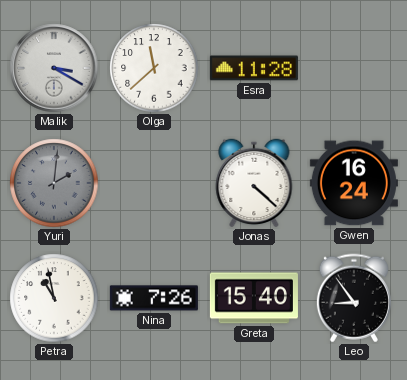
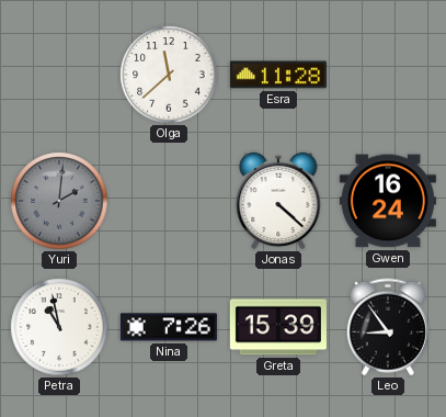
Malik: 3:20 -> none (54, 68)
Greta: 15:40 -> 15:39 (278, 327)
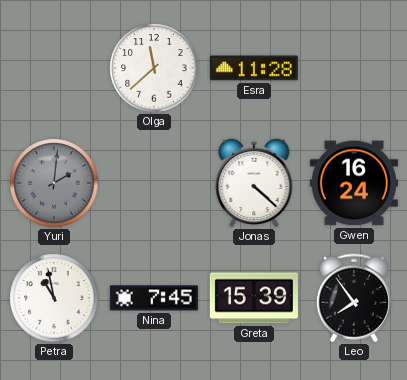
Nina: 7:26 -> 7:45 (154, 298)
Leo: 8:54 -> 7:54 (354, 298)
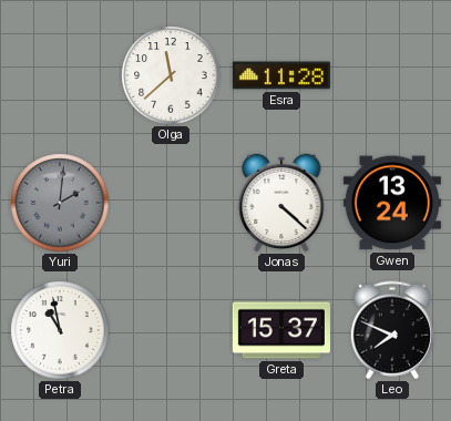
Gwen: 16:24 -> 13:24 (392, 203)
Nina: 7:45 -> none (154, 298)
Greta: 15:39 -> 15:37 (281, 330)
Leo: 7:54 -> 7:49 (392, 330)
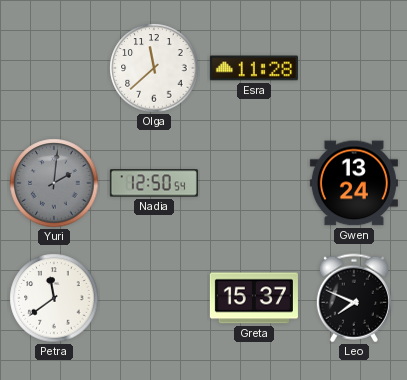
Nadia: none -> 12:50 (154, 183)
Jonas: 4:22 -> none (281, 203)
Petra: 10:58 -> 11:39 (54, 298)
